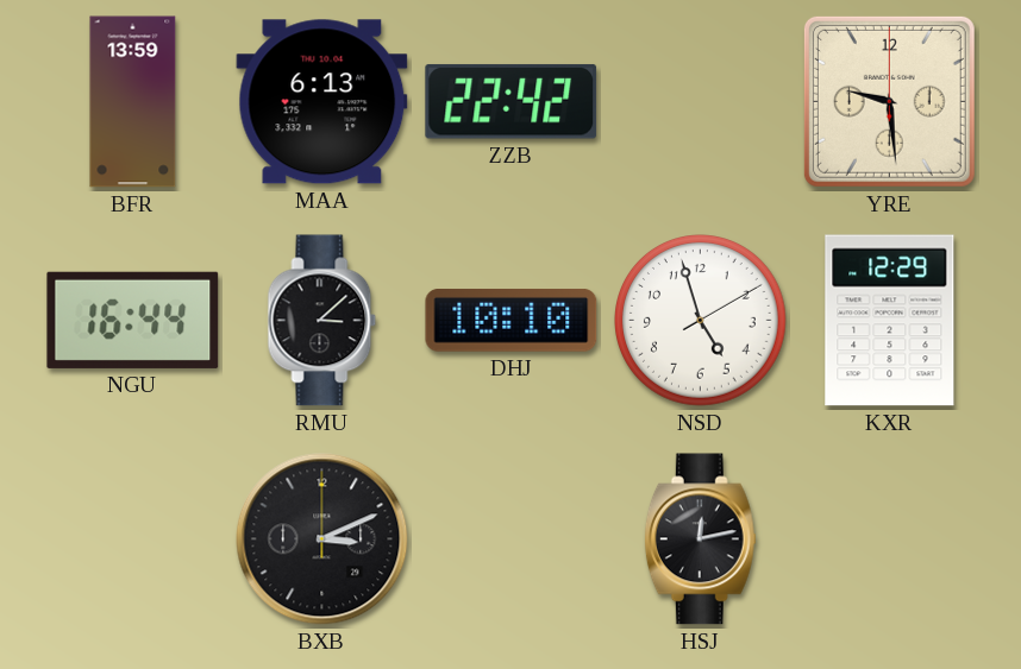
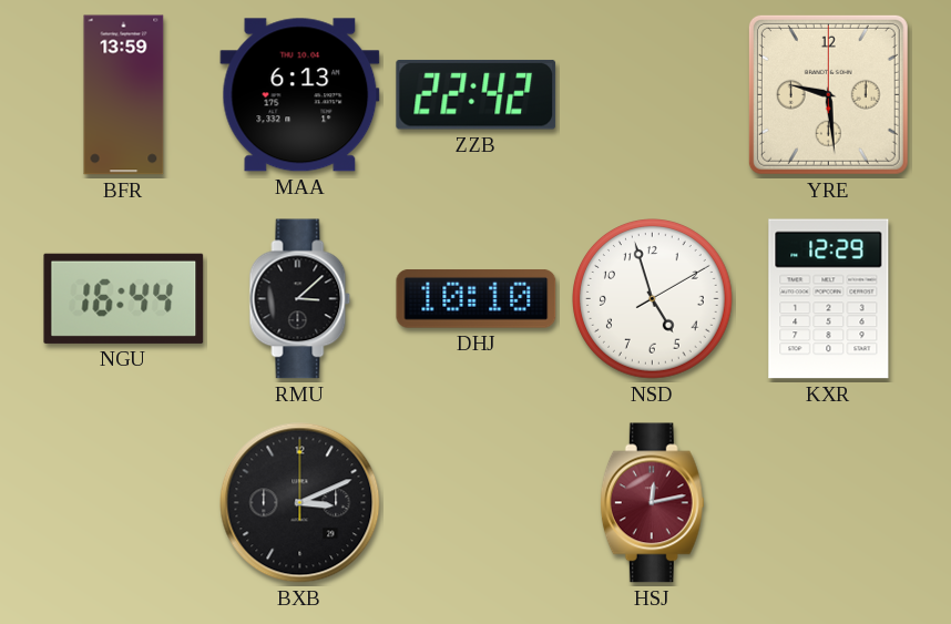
HSJ dial: black -> burgundy (652, 503)
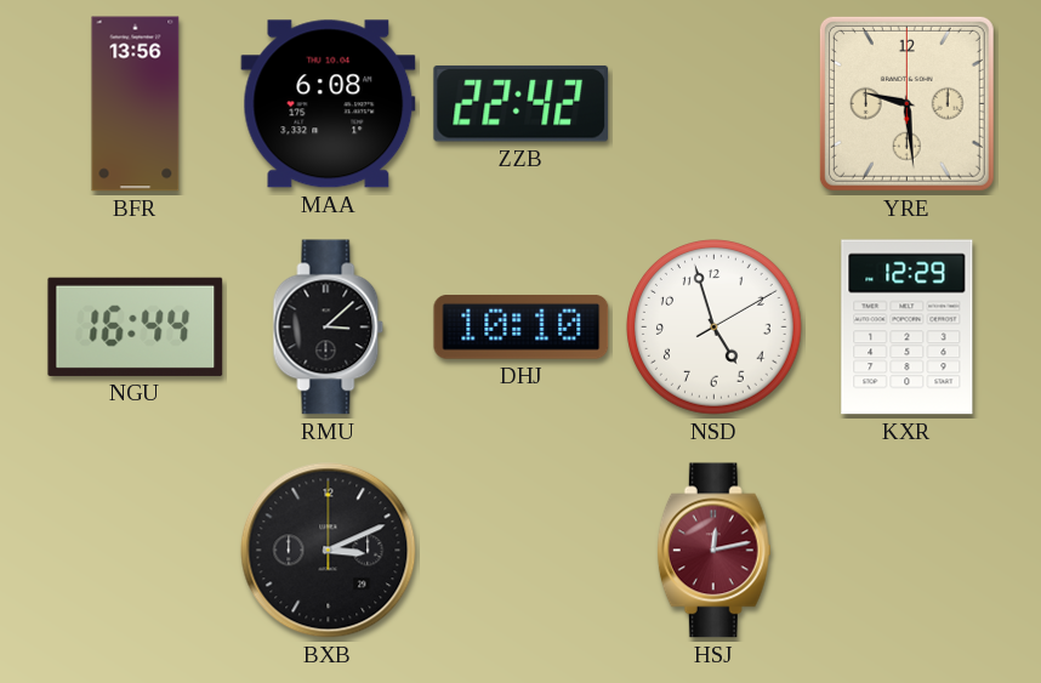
BFR: 13:59 -> 13:56 (136, 104)
MAA: 6:13 -> 6:08 (329, 104)
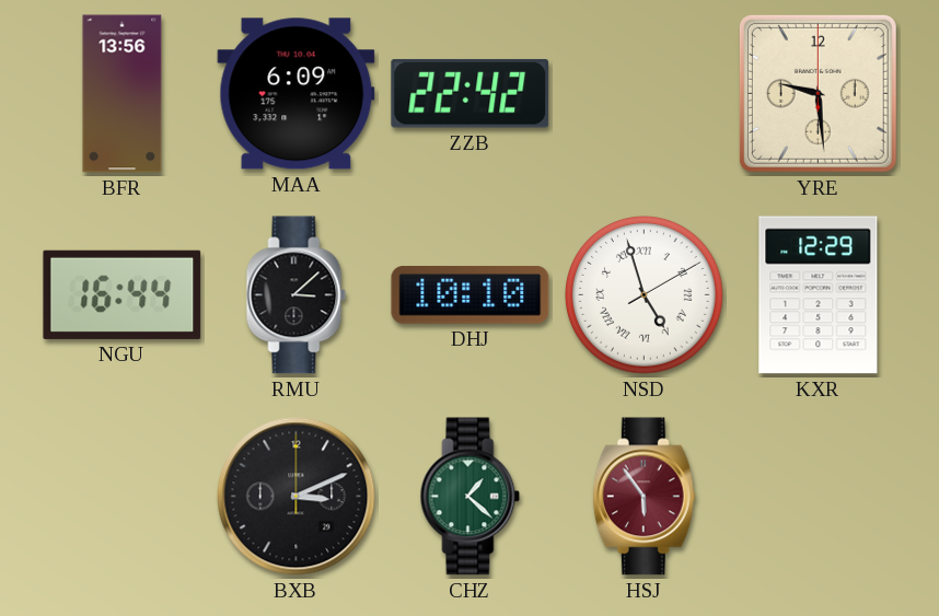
MAA: 6:08 -> 6:09 (297, 94)
NSD numerals: Arabic -> Roman (645, 295)
CHZ: none -> 1:22 (471, 497)
HSJ: 12:13 -> 5:54 (644, 497)
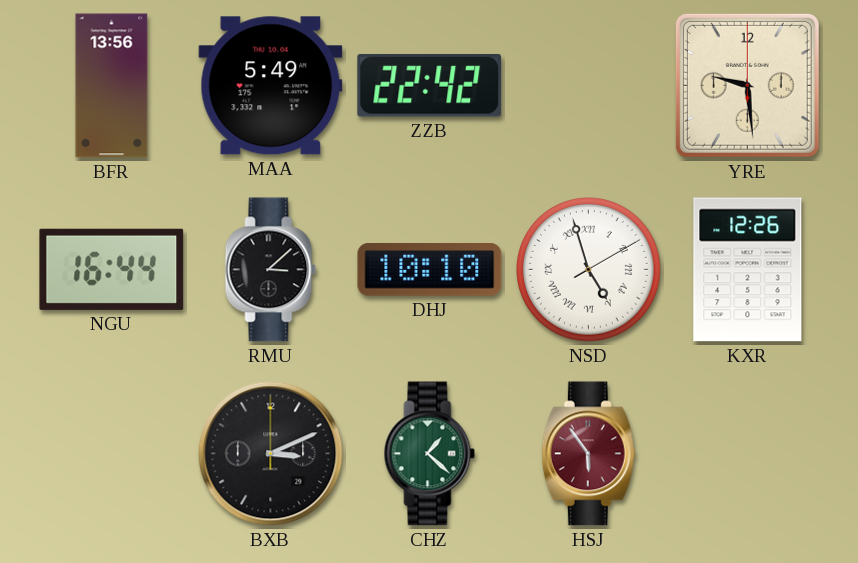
MAA: 6:09 -> 5:49 (271, 86)
KXR: 12:29 -> 12:26 (748, 270)
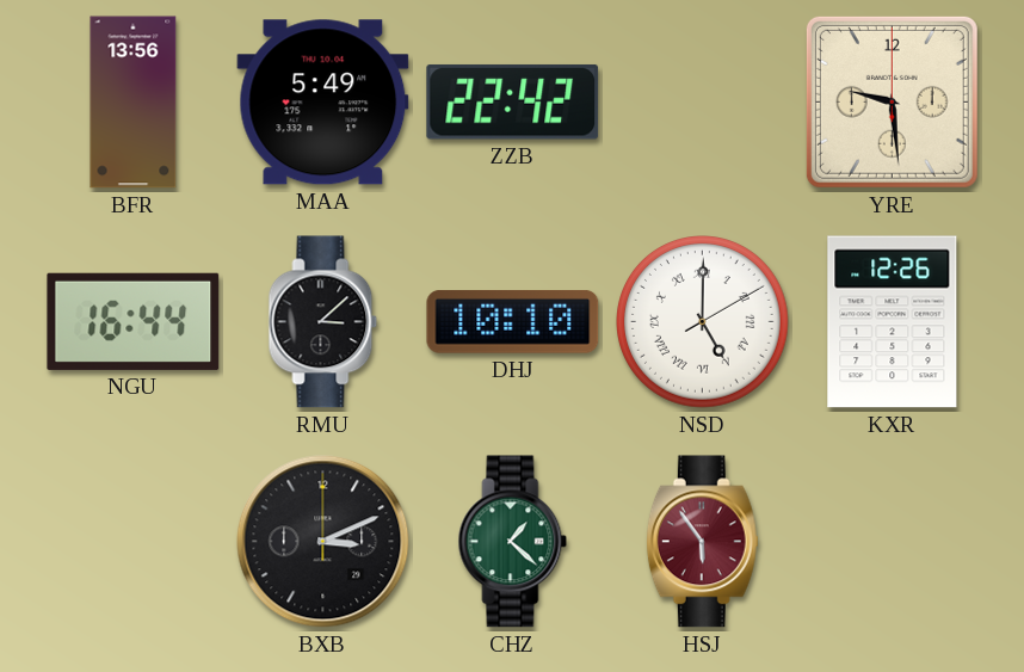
NSD: 4:57 -> 5:00 (703, 322)
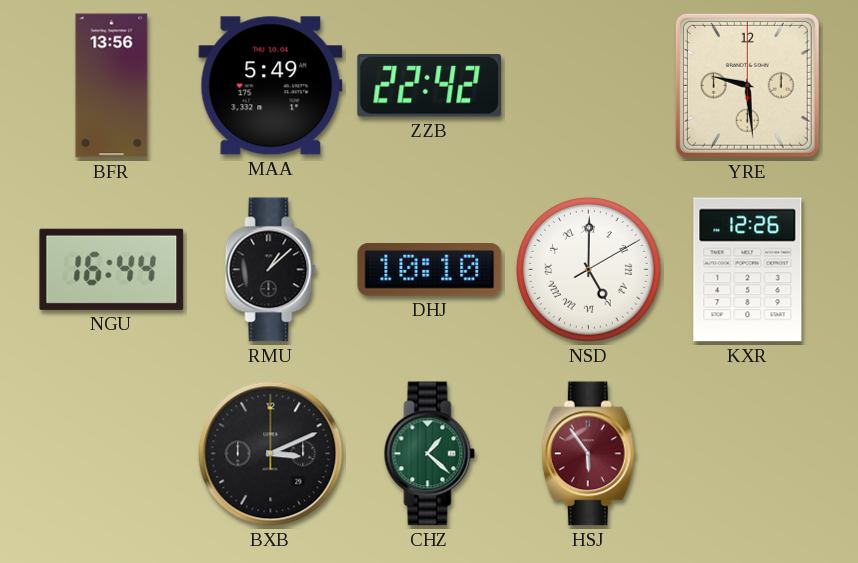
RMU: 3:08 -> 1:08 (271, 270)
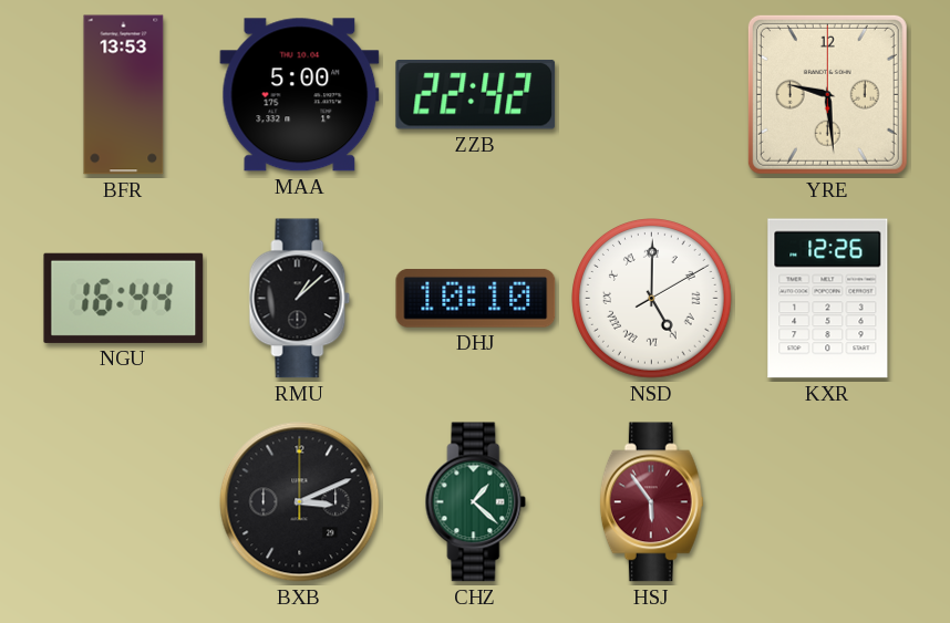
BFR: 13:56 -> 13:53 (124, 95)
MAA: 5:49 -> 5:00 (300, 95)
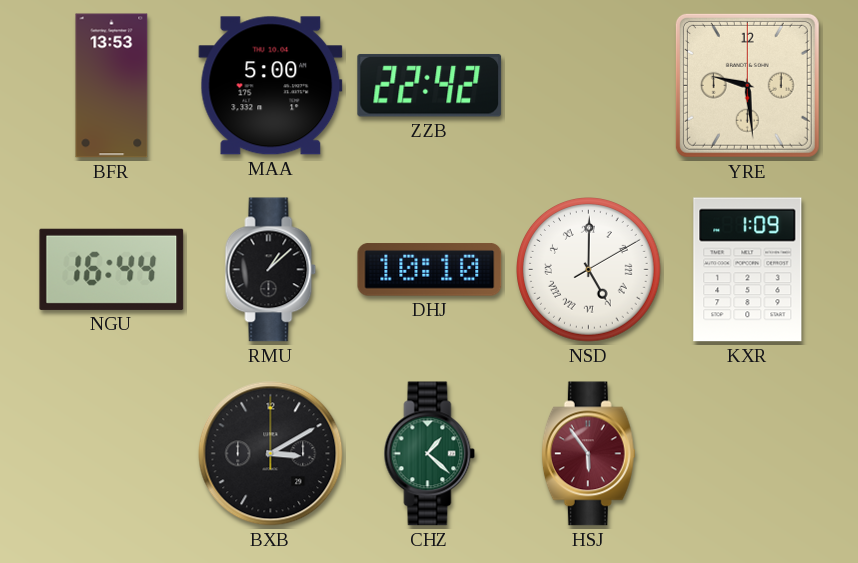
KXR: 12:26 -> 1:09 (748, 270)
BXB: 3:11 -> 3:10 (271, 454)
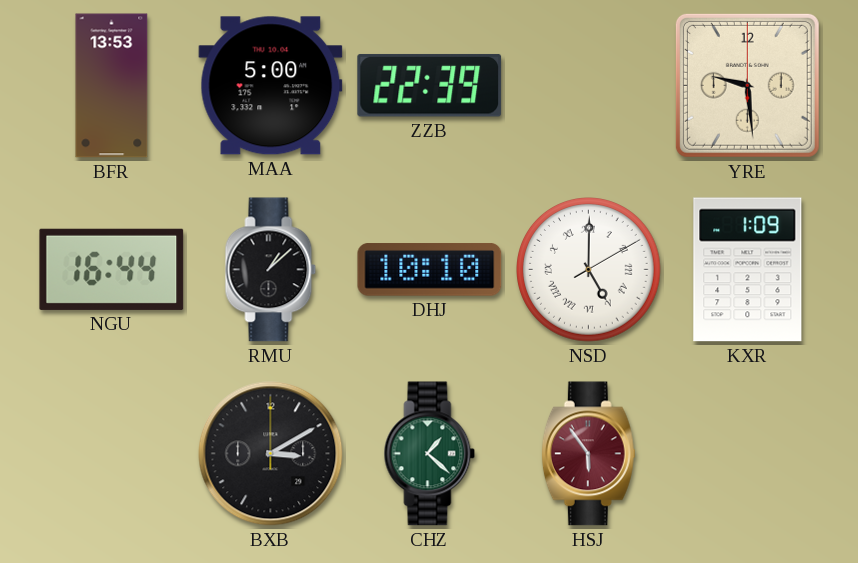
ZZB: 22:42 -> 22:39 (430, 85)
